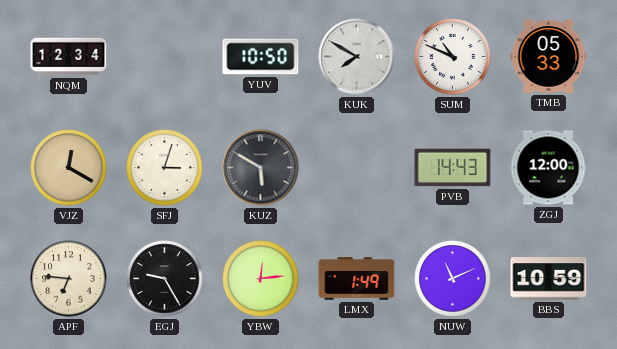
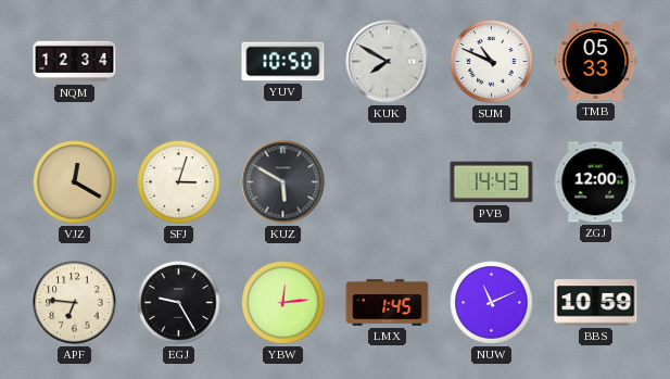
LMX: 1:49 -> 1:45 (388, 303)
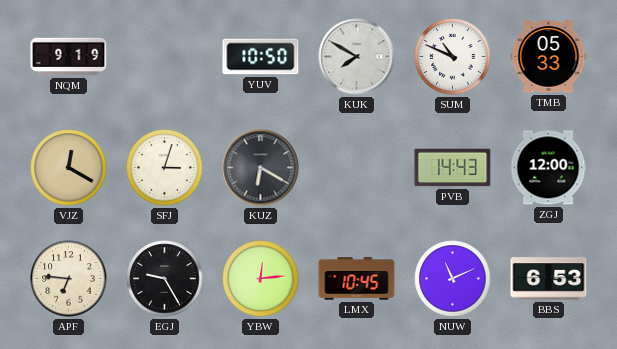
NQM: 12:34 -> 9:19 (69, 57)
KUZ: 5:50 -> 6:20 (261, 168)
LMX: 1:45 -> 10:45 (357, 279)
BBS: 10:59 -> 6:53 (549, 279)
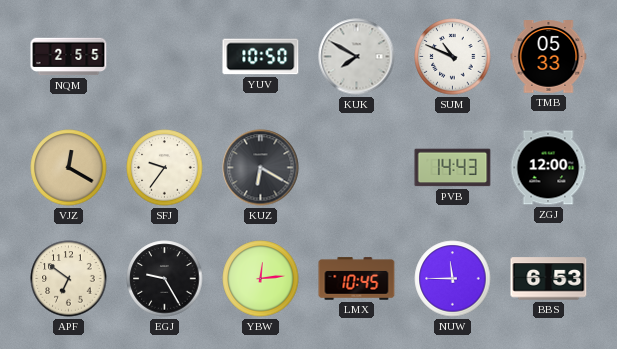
NQM: 9:19 -> 2:55 (69, 57)
SFJ: 3:03 -> 9:36 (165, 168)
APF: 6:46 -> 6:51 (69, 279)
NUW: 11:11 -> 11:45 (453, 279)
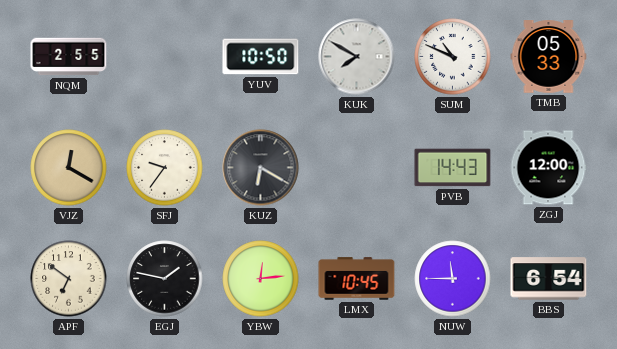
EGJ: 9:25 -> 1:47 (165, 279)
BBS: 6:53 -> 6:54 (549, 279)
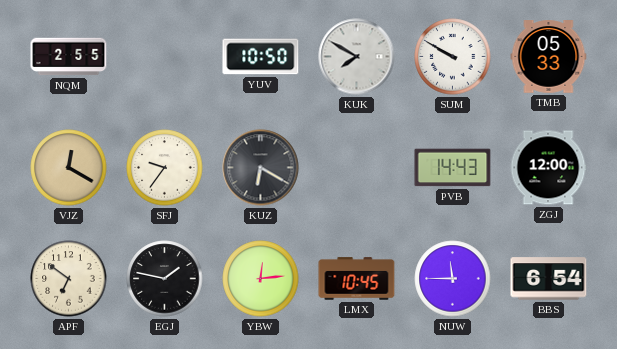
SUM: 10:49 -> 9:50 (453, 57)
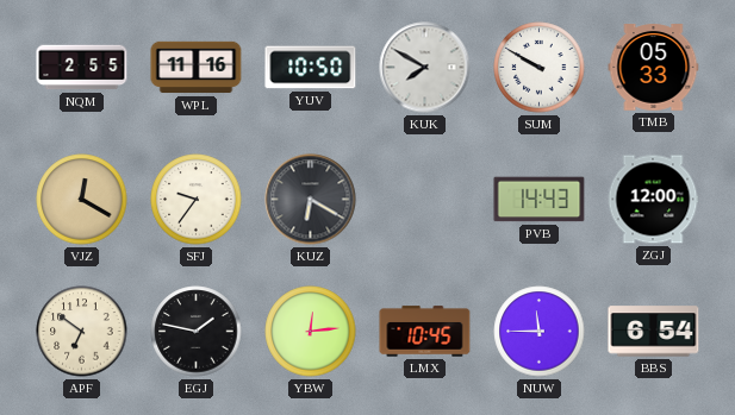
WPL: none -> 11:16 (197, 68)
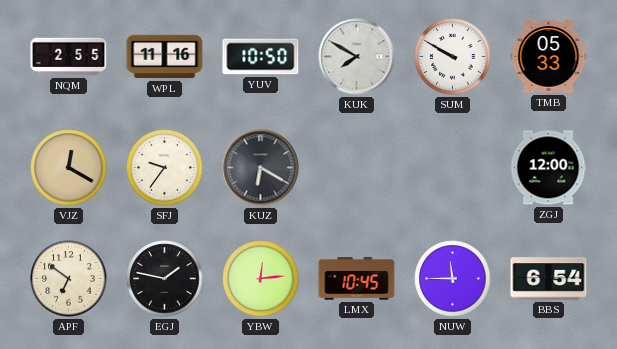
PVB: 14:43 -> none (540, 200)
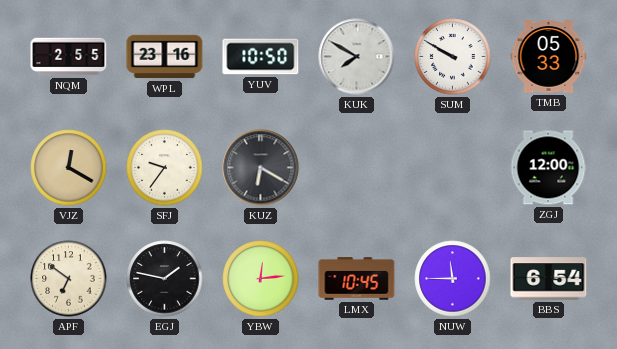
WPL: 11:16 -> 23:16 (165, 57)
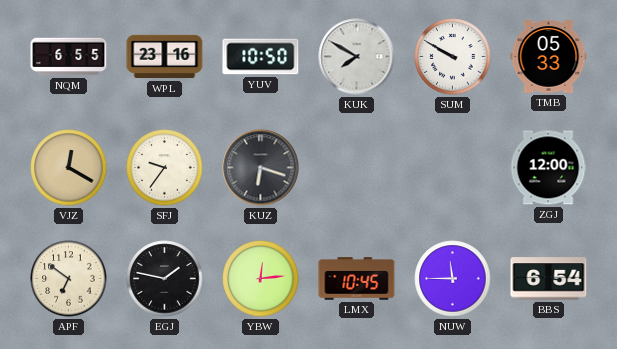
NQM: 2:55 -> 6:55 (69, 57)
KUZ: 6:20 -> 6:18 (261, 168)
